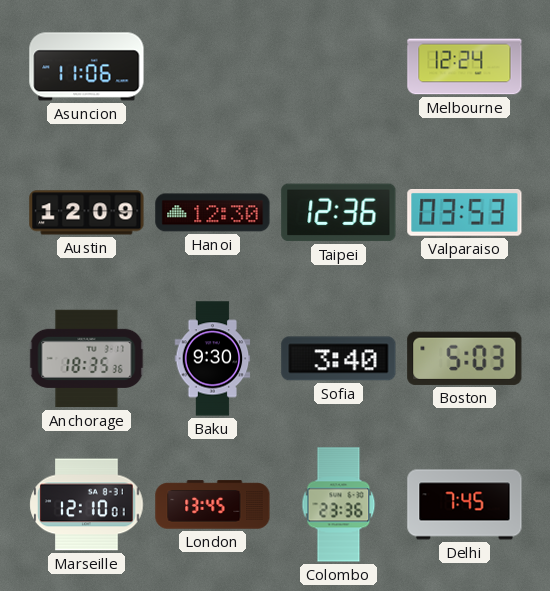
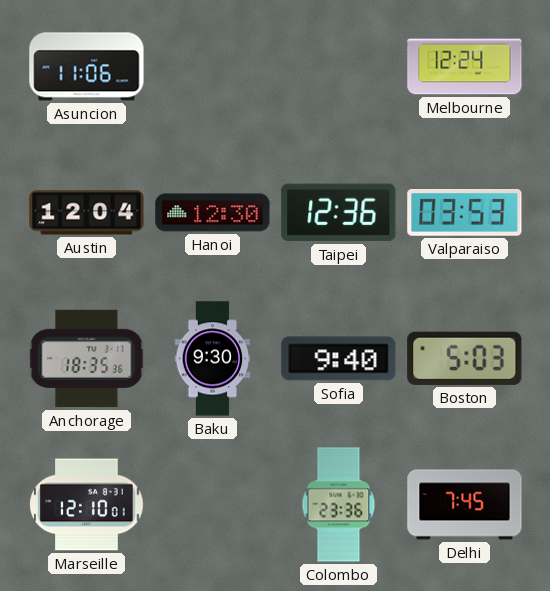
Austin: 12:09 -> 12:04 (87, 213)
Sofia: 3:40 -> 9:40 (339, 359)
London: 13:45 -> none (213, 505)
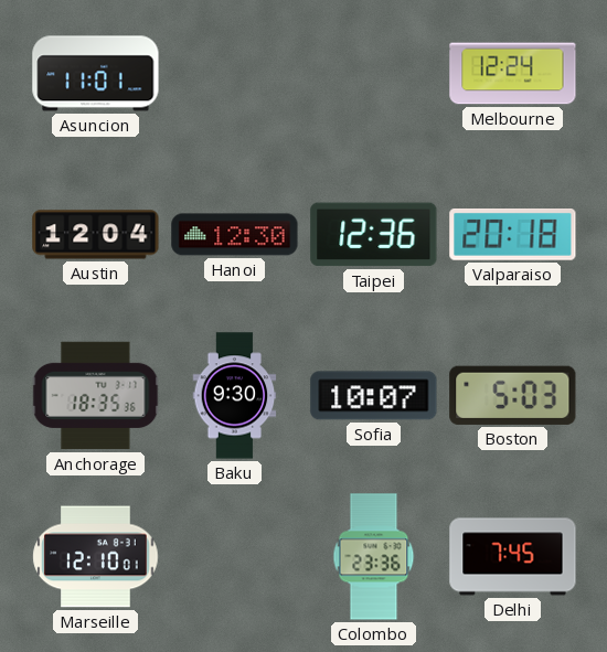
Asuncion: 11:06 -> 11:01 (96, 74)
Valparaiso: 03:53 -> 20:18 (513, 235)
Sofia: 9:40 -> 10:07 (374, 396)
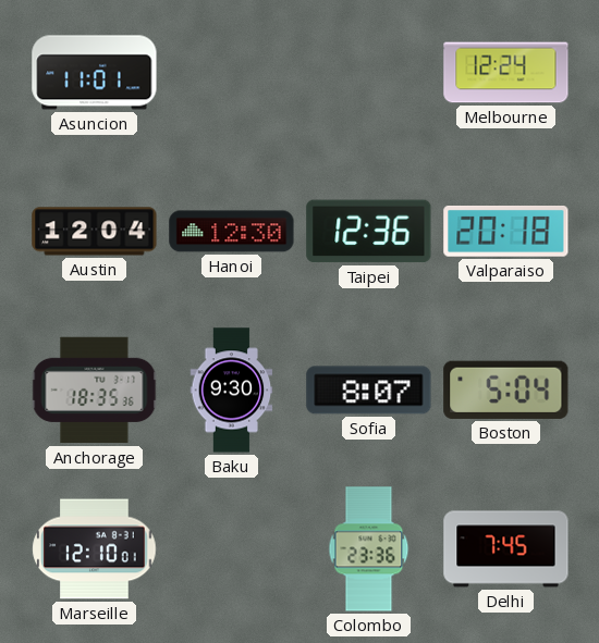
Sofia: 10:07 -> 8:07 (369, 391)
Boston: 5:03 -> 5:04 (506, 389)
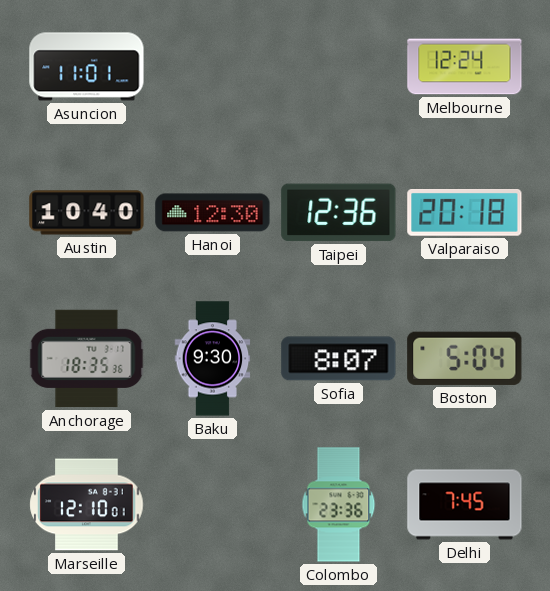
Austin: 12:04 -> 10:40 (87, 213)
